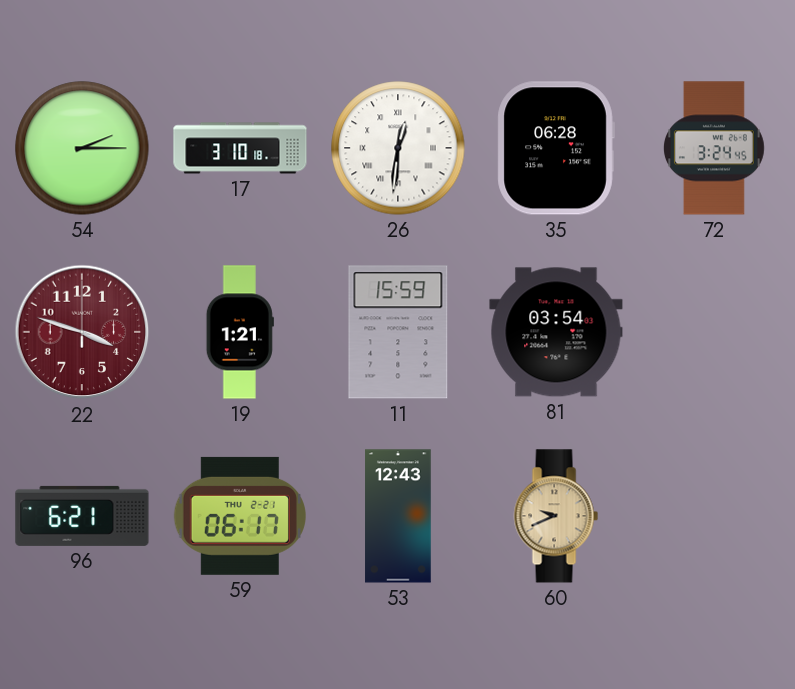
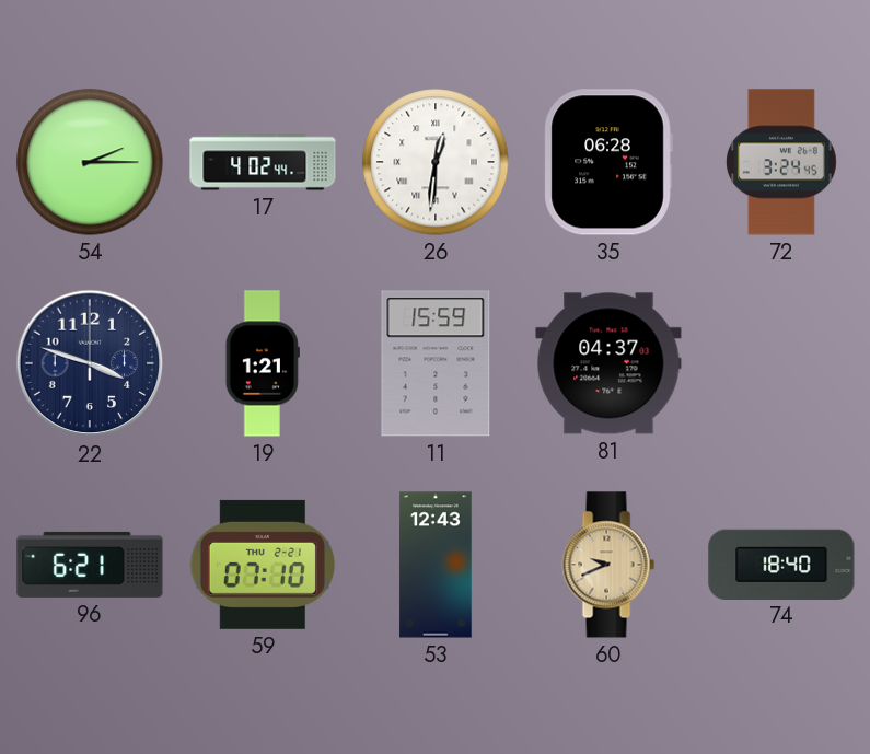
17: 3:10 -> 4:02 (263, 162)
22 dial: burgundy -> navy (90, 363)
81: 03:54 -> 04:37 (608, 363)
59: 06:17 -> 07:10 (263, 565)
74: none -> 18:40 (781, 564)
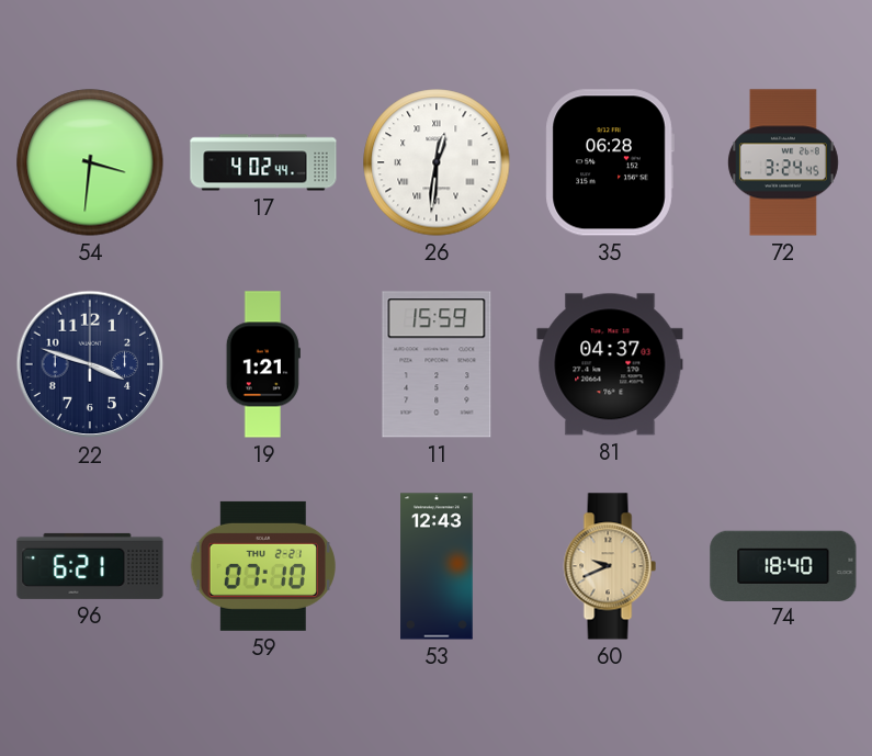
54: 2:15 -> 3:31 (90, 162)
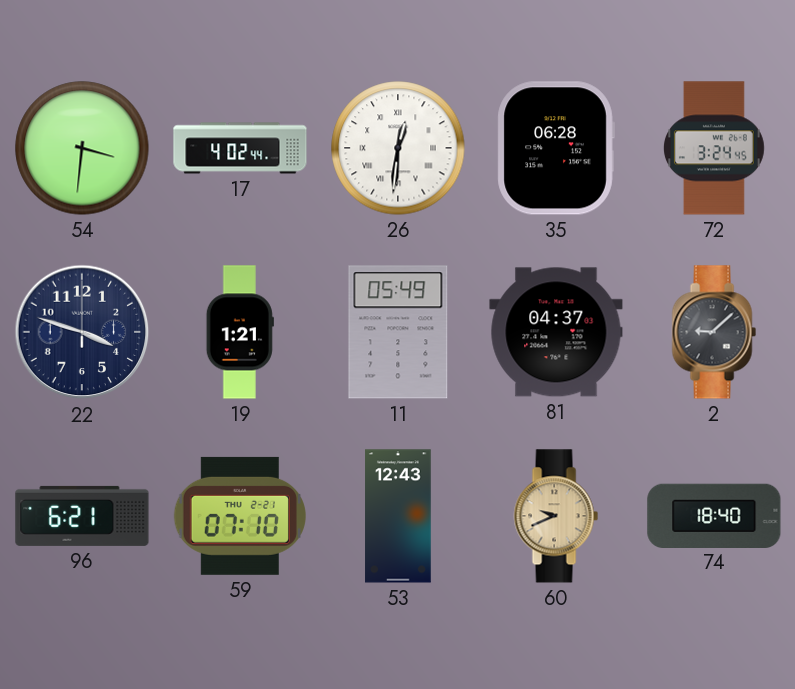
11: 15:59 -> 05:49 (398, 332)
2: none -> 9:08 (714, 332)
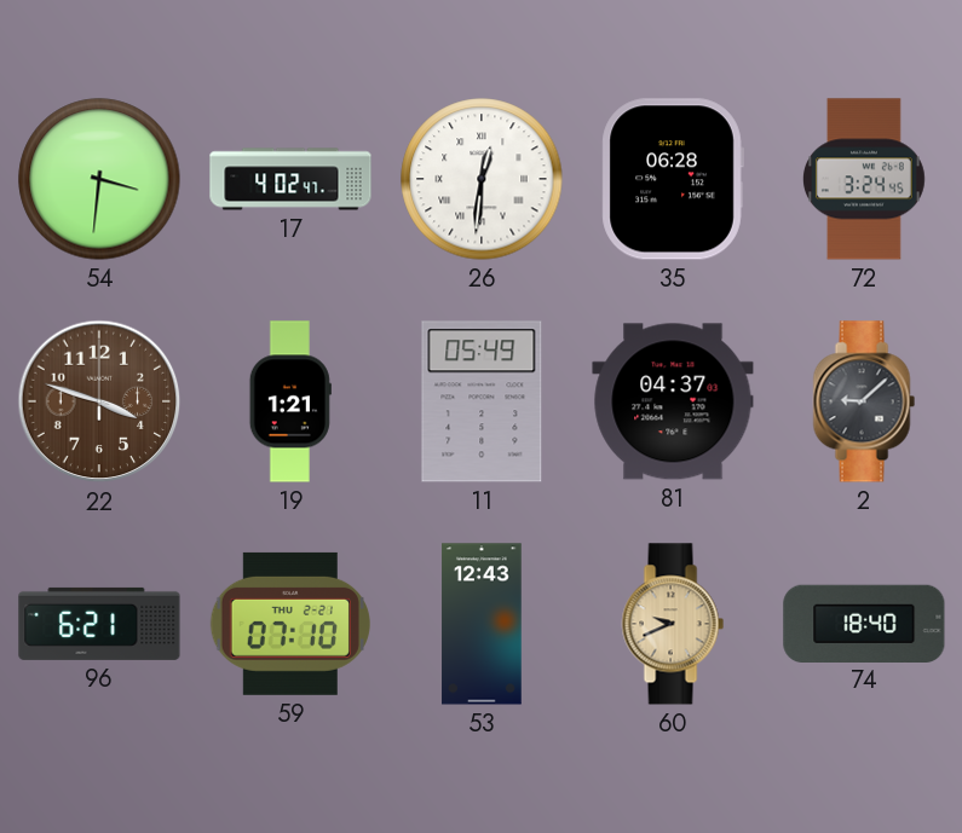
17: 4:02:44 -> 4:02:47 (290, 179)
22 dial: navy -> brown (99, 401)
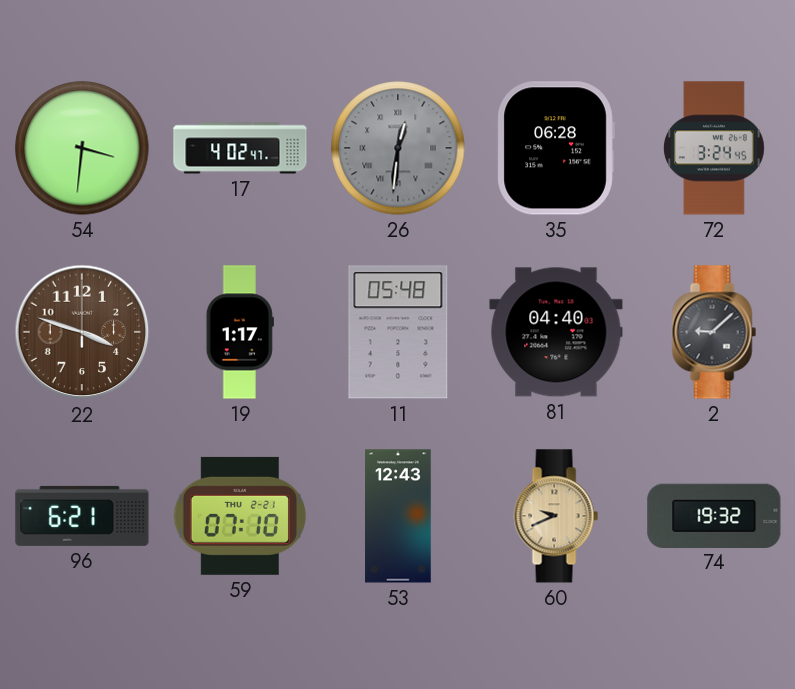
26 dial: white -> grey (398, 148)
19: 1:21 -> 1:17 (240, 332)
11: 05:49 -> 05:48 (398, 332)
81: 04:37 -> 04:40 (556, 332)
74: 18:40 -> 19:32 (714, 515)
